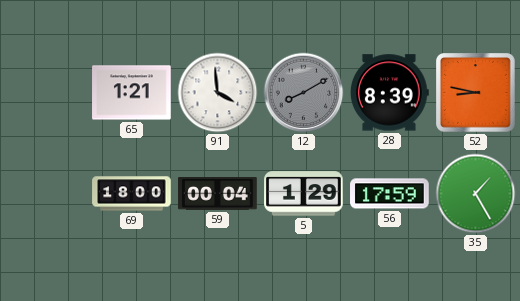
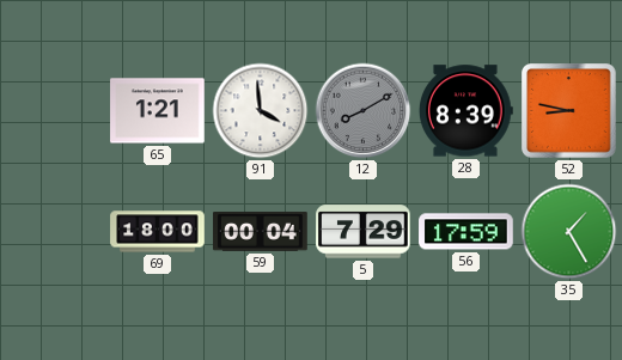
5: 1:29 -> 7:29 (364, 232)
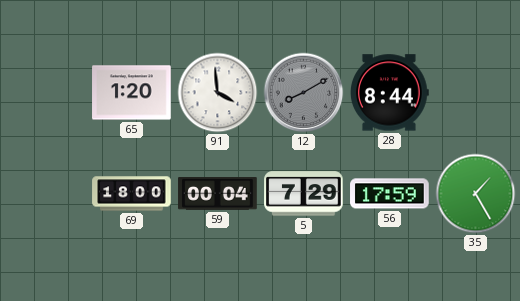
65: 1:21 -> 1:20 (132, 93)
28: 8:39 -> 8:44 (389, 93)
52: 8:47 -> none (569, 111)
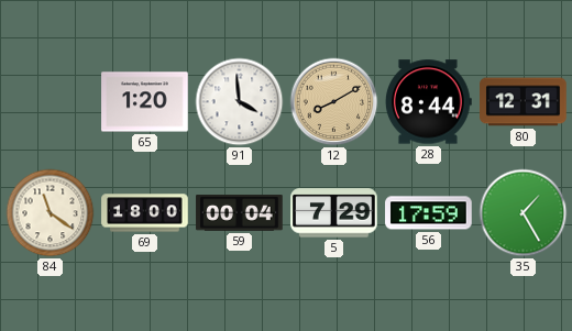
12 dial: grey -> champagne (334, 102)
80: none -> 12:31 (524, 102)
84: none -> 11:21 (51, 213)
